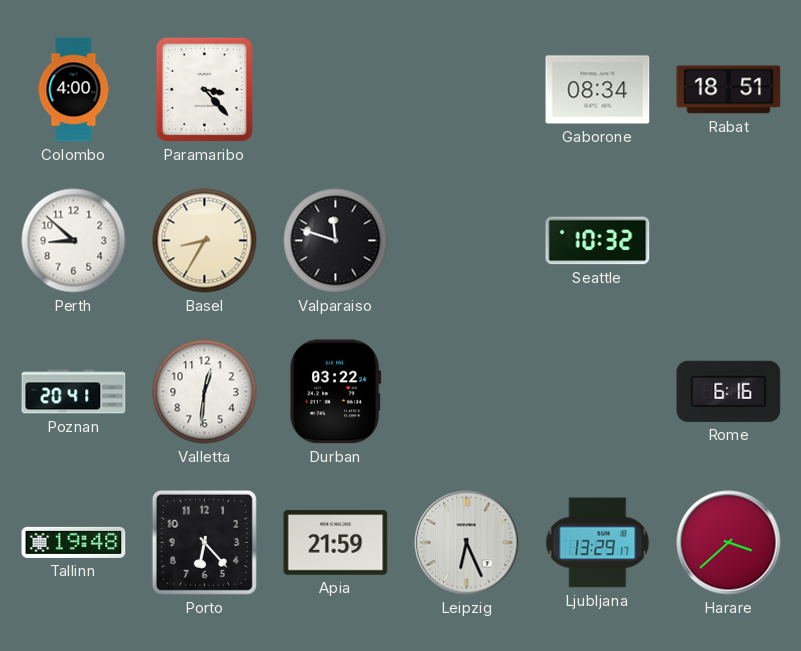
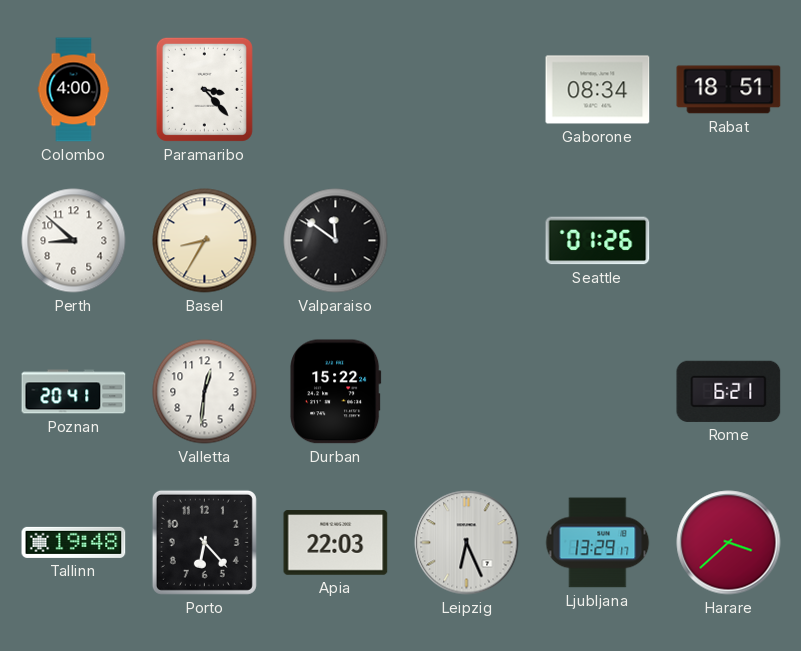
Valparaiso: 11:48 -> 11:51 (336, 241)
Seattle: 10:32 -> 01:26 (598, 241)
Durban: 03:22 -> 15:22 (336, 392)
Rome: 6:16 -> 6:21 (729, 391)
Apia: 21:59 -> 22:03 (336, 543)
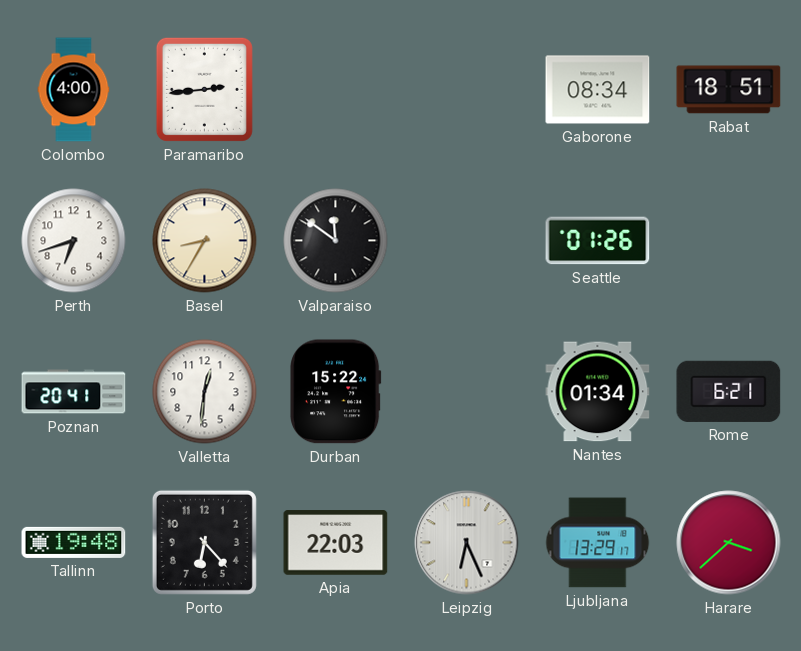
Paramaribo: 3:23 -> 2:44 (204, 89)
Perth: 8:52 -> 6:42 (74, 241)
Nantes: none -> 01:34 (598, 392)
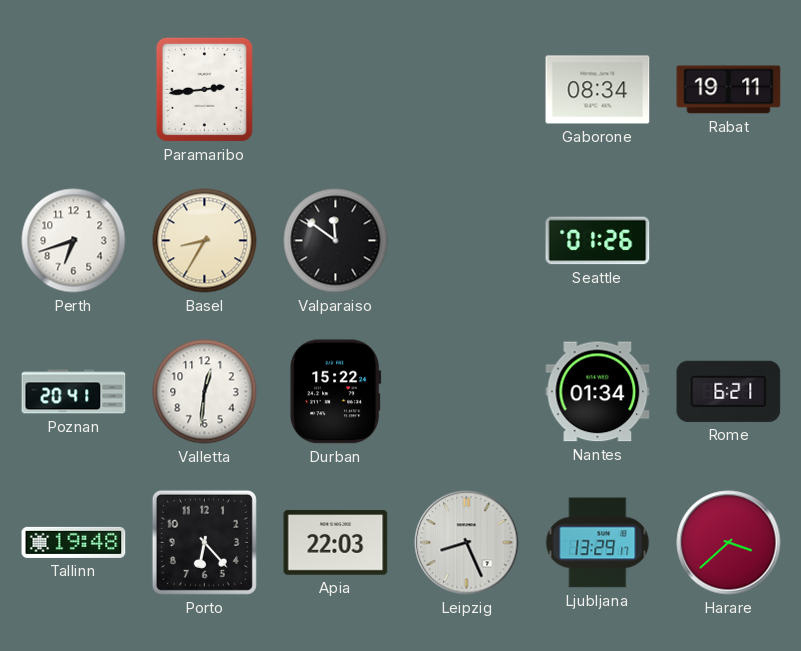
Colombo: 4:00 -> none (74, 90)
Rabat: 18:51 -> 19:11 (729, 90)
Leipzig: 6:26 -> 8:26 (467, 543)
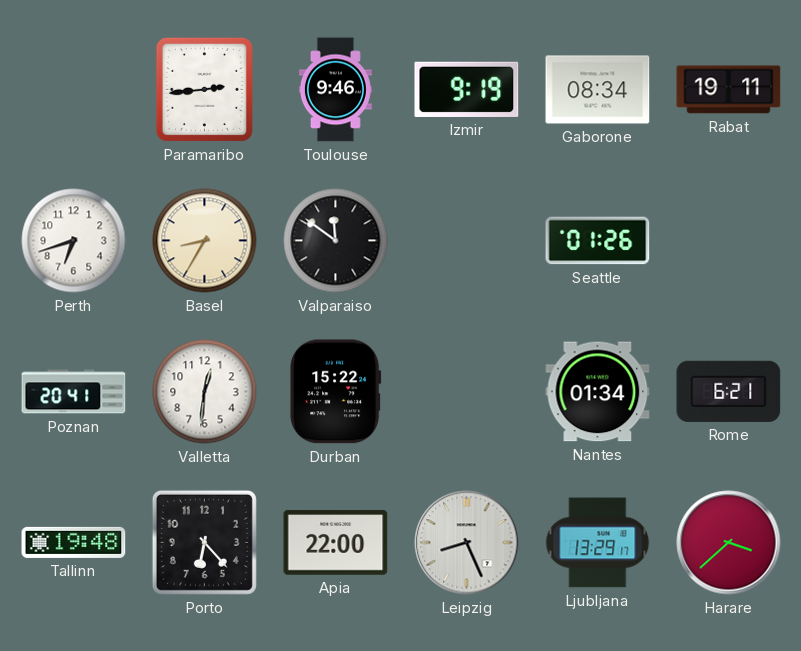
Toulouse: none -> 9:46 (335, 90)
Izmir: none -> 9:19 (467, 89)
Apia: 22:03 -> 22:00 (336, 543)
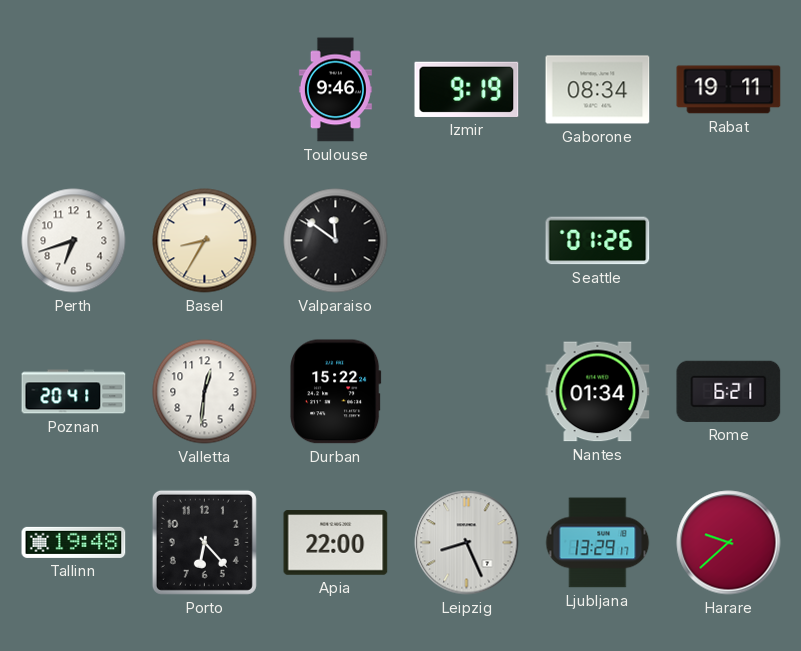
Paramaribo: 2:44 -> none (204, 89)
Harare: 3:38 -> 9:38 (729, 543)
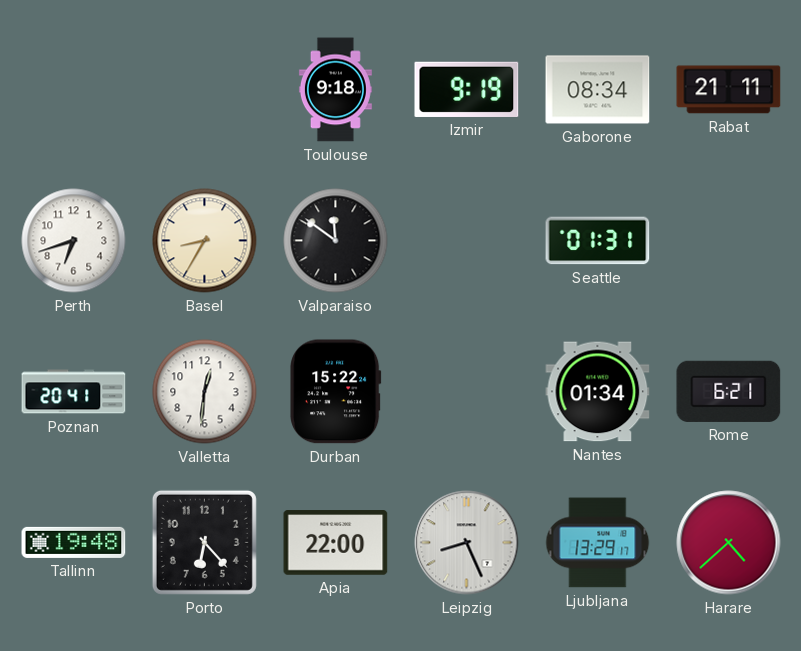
Toulouse: 9:46 -> 9:18 (335, 90)
Rabat: 19:11 -> 21:11 (729, 90)
Seattle: 01:26 -> 01:31 (598, 241)
Harare: 9:38 -> 4:38 (729, 543)
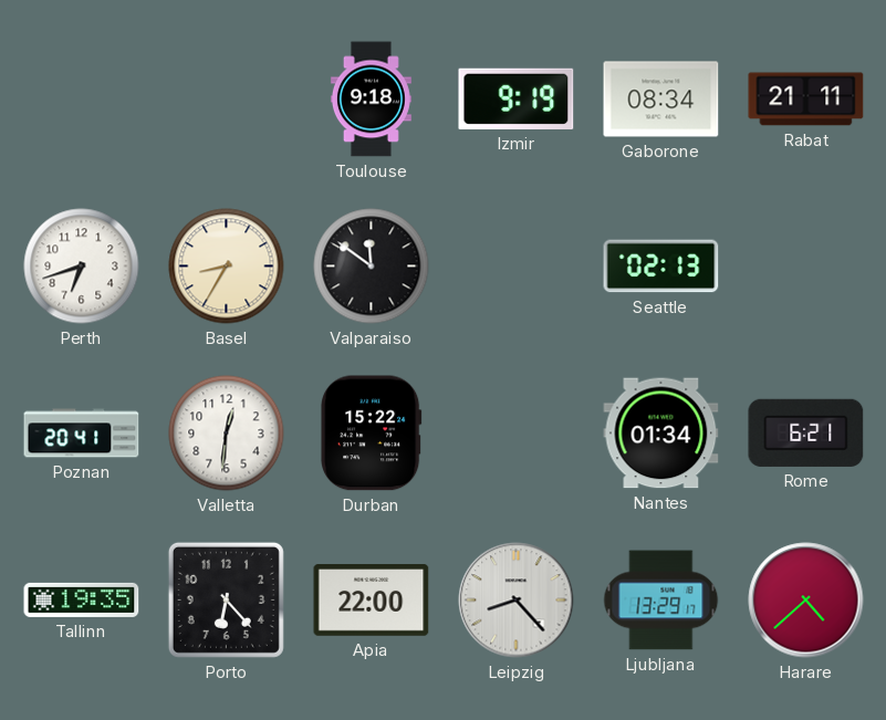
Seattle: 01:31 -> 02:13 (661, 267)
Tallinn: 19:48 -> 19:35 (82, 599)
Leipzig: 8:26 -> 8:23 (517, 601)
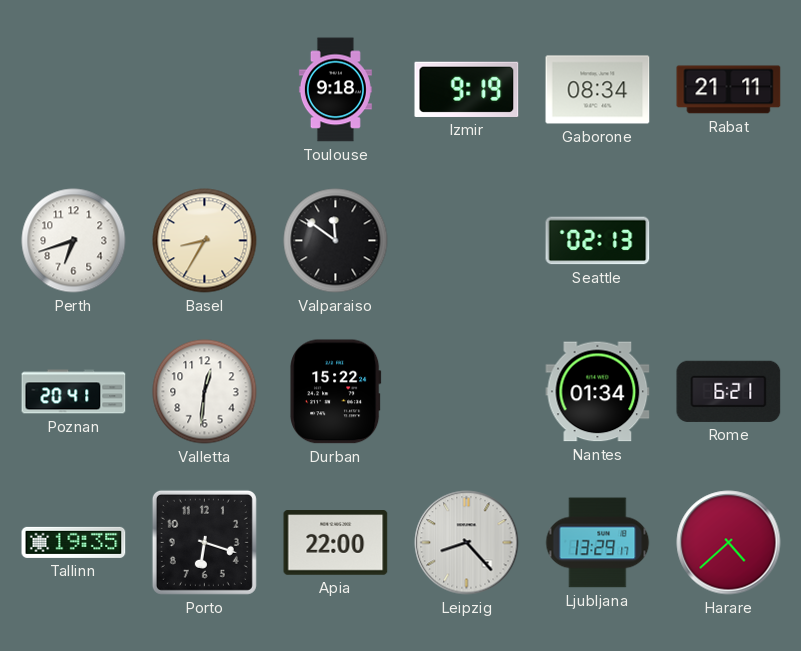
Porto: 6:23 -> 6:18 (204, 542)
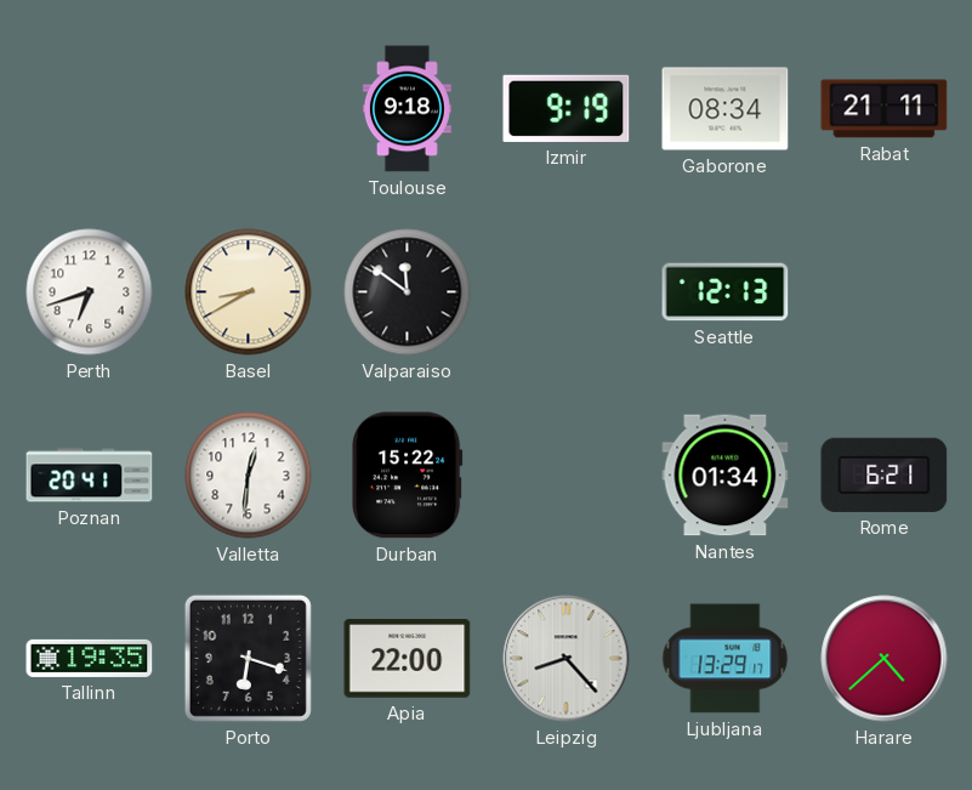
Basel: 8:35 -> 8:40 (249, 292)
Seattle: 02:13 -> 12:13 (726, 292)
